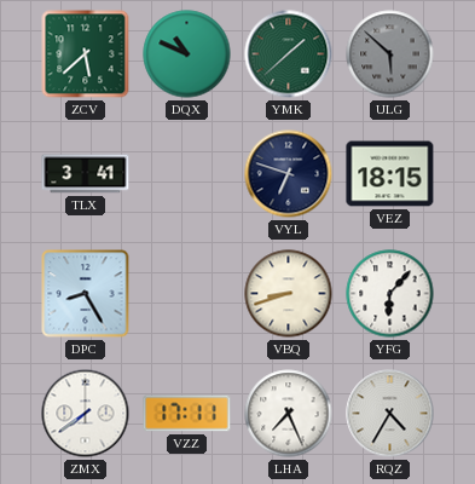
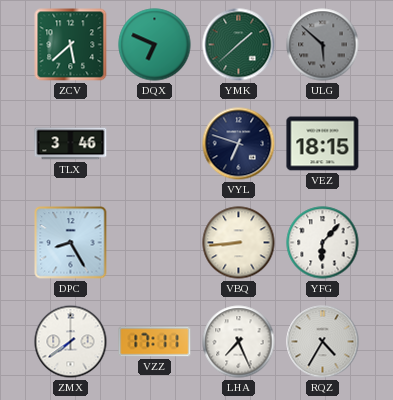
DQX: 10:49 -> 6:49 (155, 45)
TLX: 3:41 -> 3:46 (71, 144)
VBQ: 8:42 -> 8:44 (239, 243)
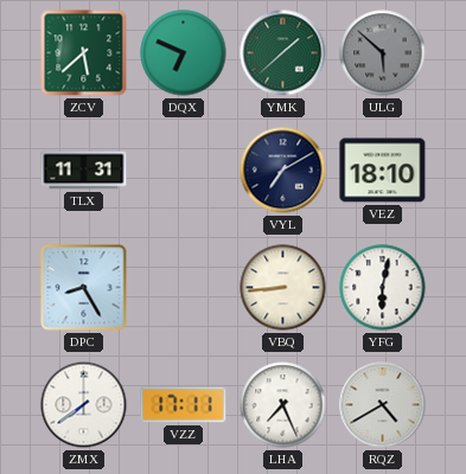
TLX: 3:46 -> 11:31 (84, 171)
VYL: 6:48 -> 7:10 (283, 171)
VEZ: 18:15 -> 18:10 (383, 171)
YFG: 6:07 -> 6:02 (383, 288)
RQZ: 4:35 -> 4:40 (383, 405)
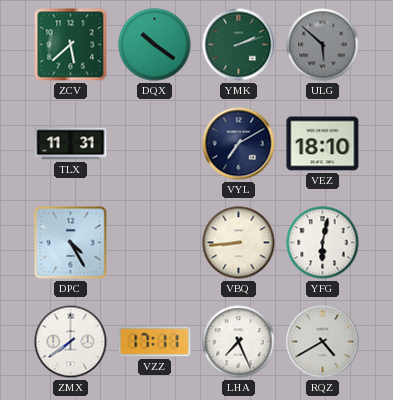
DQX: 6:49 -> 10:21 (155, 45)
YMK: 1:38 -> 2:12 (239, 45)
DPC: 8:25 -> 4:25 (71, 243)
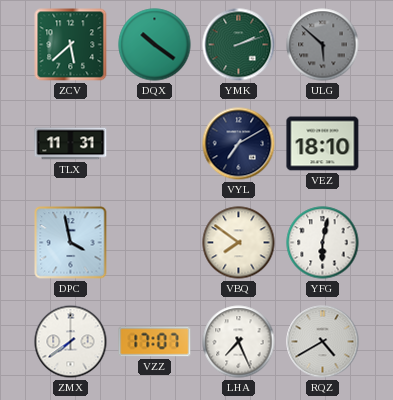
DPC: 4:25 -> 3:58 (71, 243)
VBQ: 8:44 -> 7:51 (239, 243)
VZZ: 17:11 -> 17:07 (155, 342)
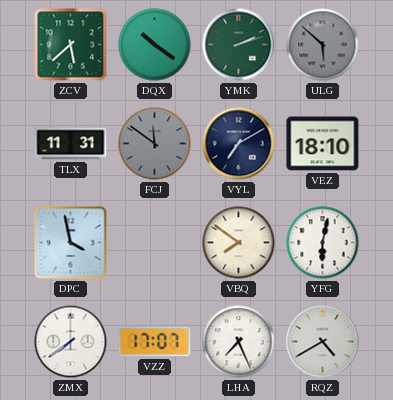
FCJ: none -> 11:51 (155, 144)
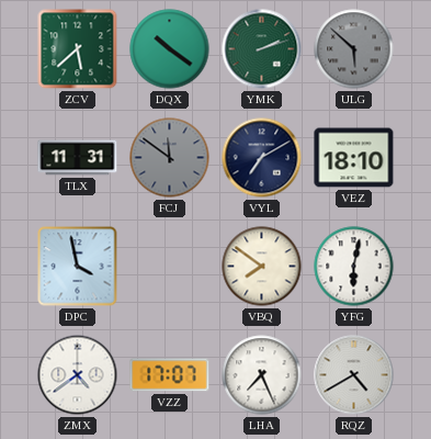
ZMX: 7:39 -> 4:39 (78, 375)
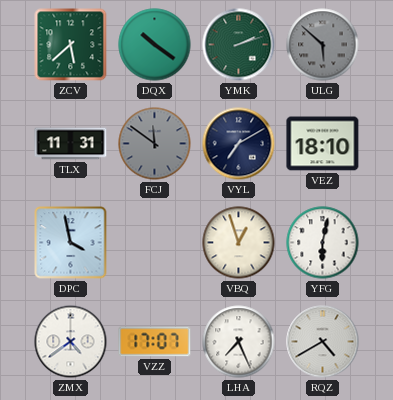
VBQ: 7:51 -> 12:57 (239, 243)
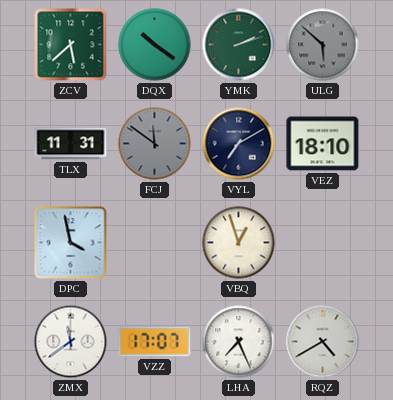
YFG: 6:02 -> none (323, 243)
ZMX: 4:39 -> 11:39 (71, 342)
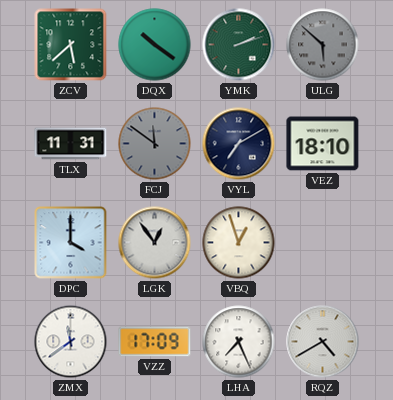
DPC: 3:58 -> 4:00 (71, 243)
LGK: none -> 12:54 (155, 243)
VZZ: 17:07 -> 17:09 (155, 342)
